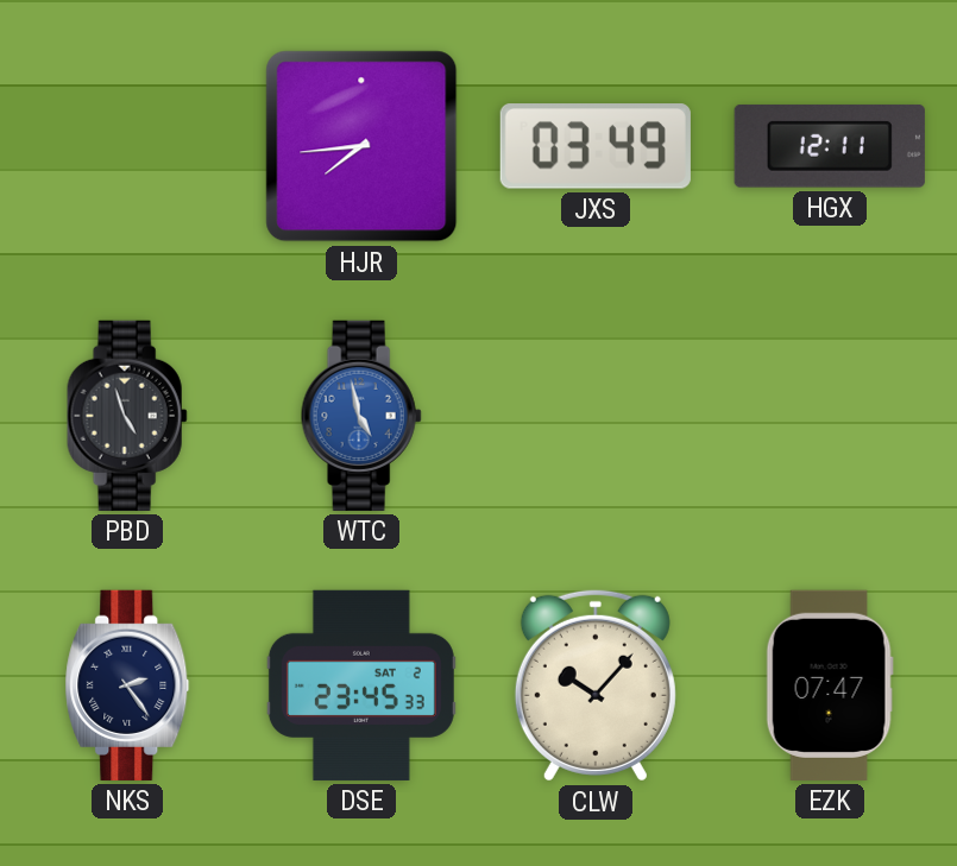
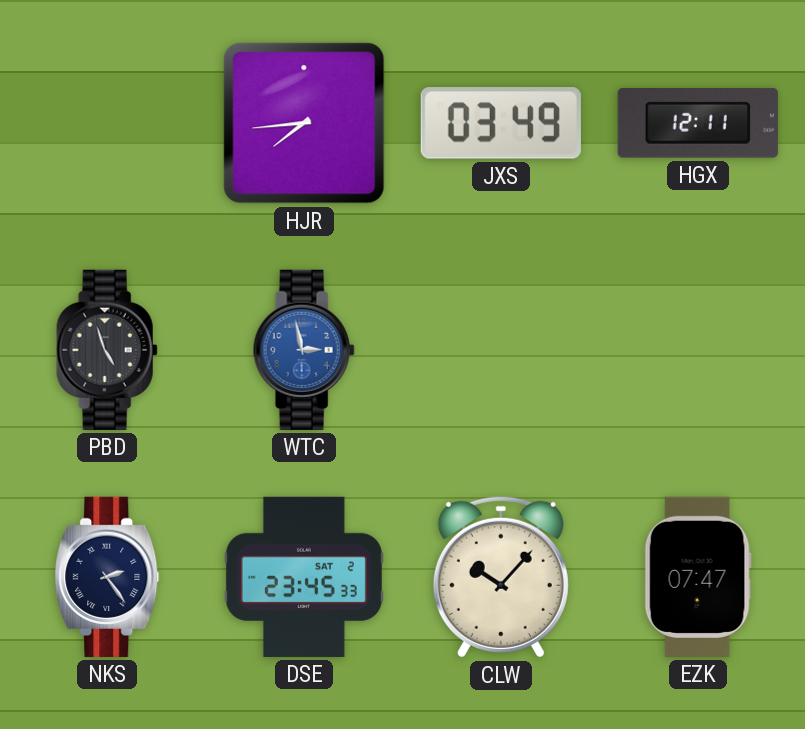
WTC: 4:58 -> 2:58 (304, 350)
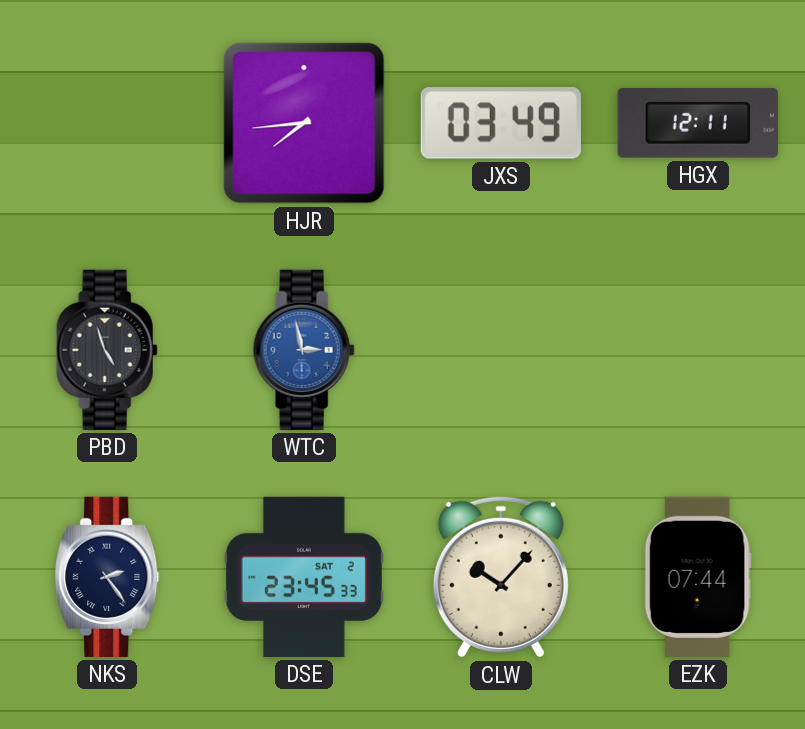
EZK: 07:47 -> 07:44 (698, 577)
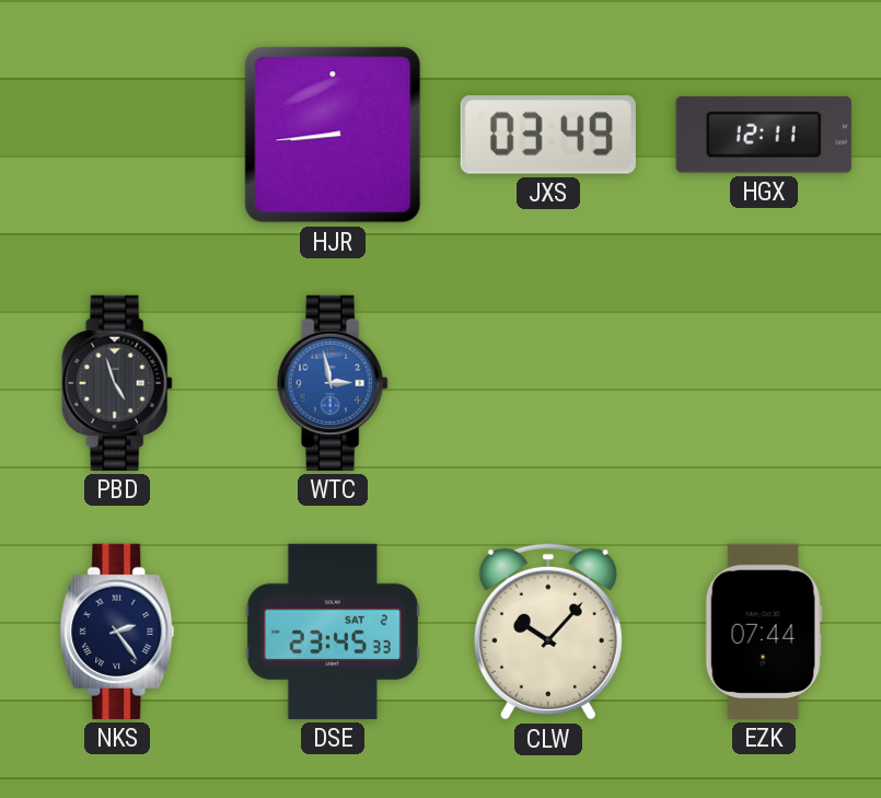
HJR: 7:44 -> 8:44 (333, 135)
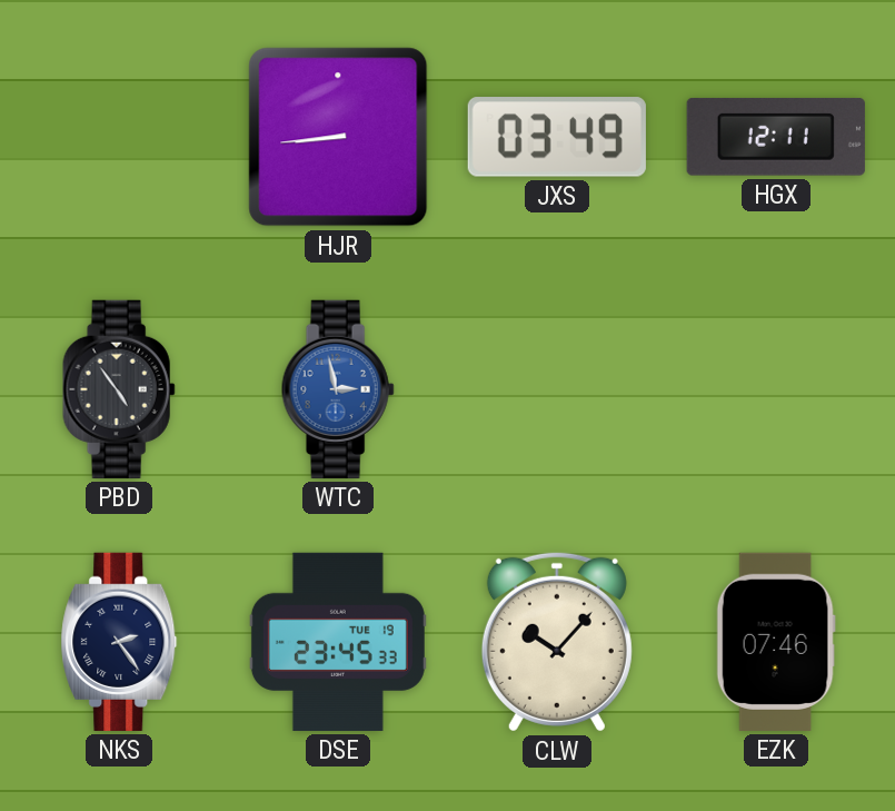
PBD: 4:57 -> 4:54 (119, 389)
DSE date: SAT 2 -> TUE 19 (338, 642)
EZK: 07:44 -> 07:46 (776, 642)
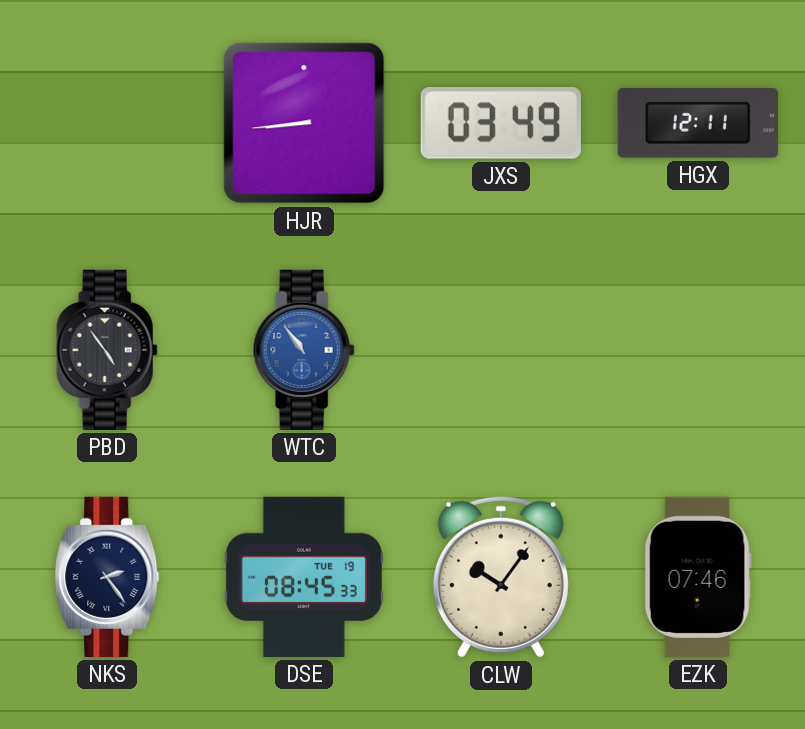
WTC: 2:58 -> 10:54 (304, 350)
DSE: 23:45 -> 08:45 (304, 577)
CLW: 10:07 -> 10:06 (501, 577)
